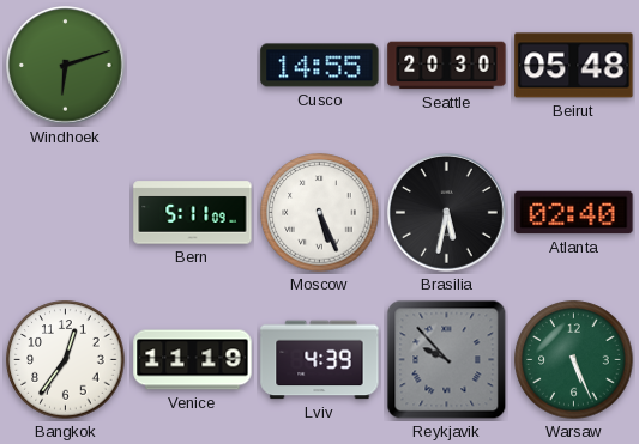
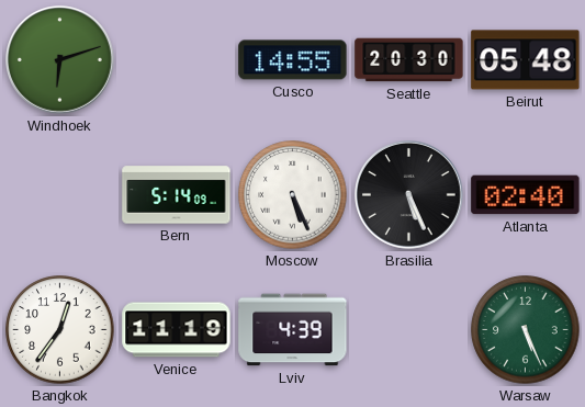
Bern: 5:11 -> 5:14 (177, 195)
Brasilia: 5:32 -> 5:26 (409, 195)
Reykjavik: 9:53 -> none (447, 360)
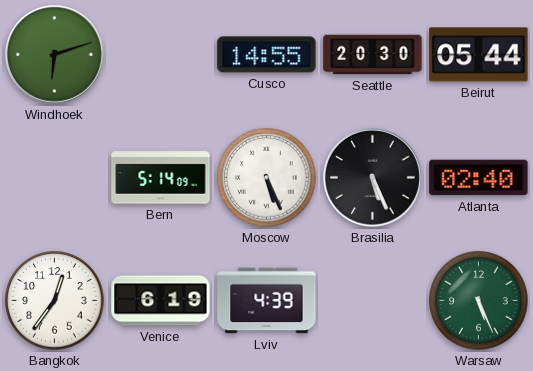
Beirut: 05:48 -> 05:44 (479, 55)
Venice: 11:19 -> 6:19 (161, 301)
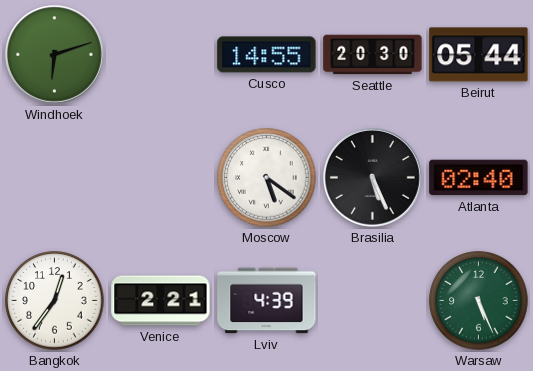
Bern: 5:14 -> none (161, 178)
Moscow: 5:26 -> 5:21 (267, 178)
Venice: 6:19 -> 2:21 (161, 301)
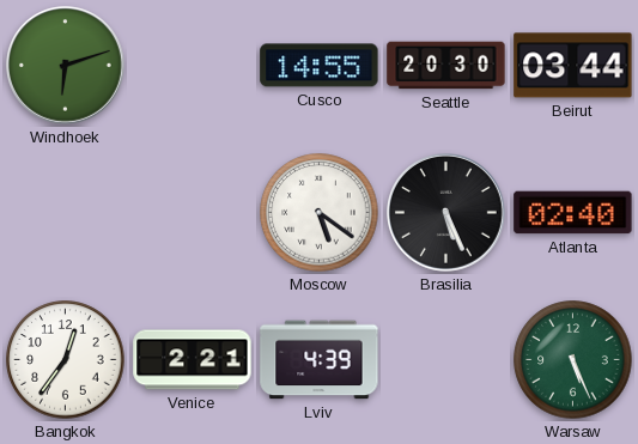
Beirut: 05:44 -> 03:44 (573, 66)
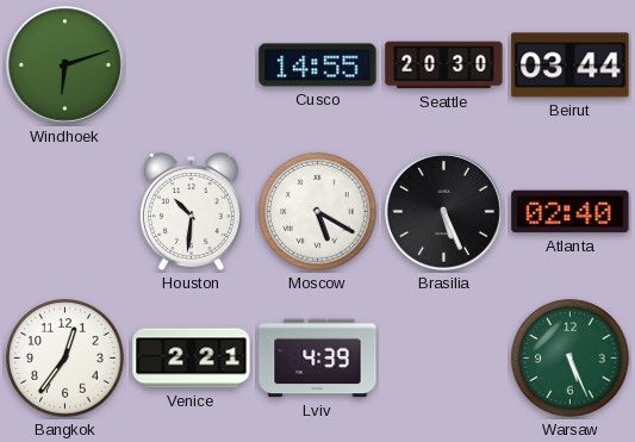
Houston: none -> 10:31 (191, 212)
Moscow: 5:21 -> 5:20 (318, 212)
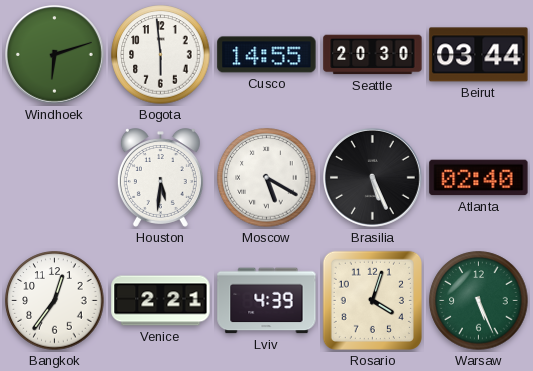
Bogota: none -> 5:59 (161, 55)
Houston: 10:31 -> 5:31 (160, 178)
Rosario: none -> 4:03 (372, 300)
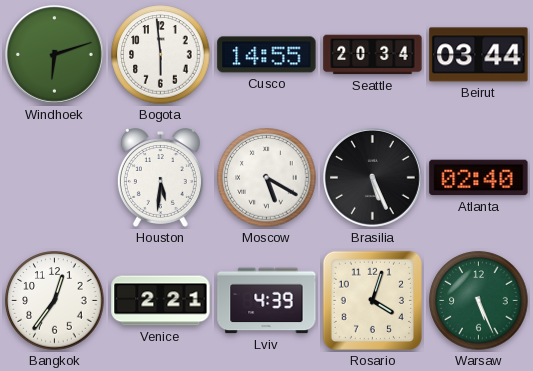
Seattle: 20:30 -> 20:34 (373, 55)
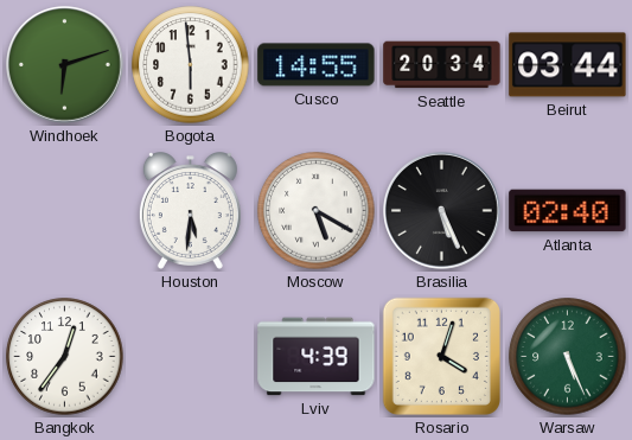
Venice: 2:21 -> none (161, 301)
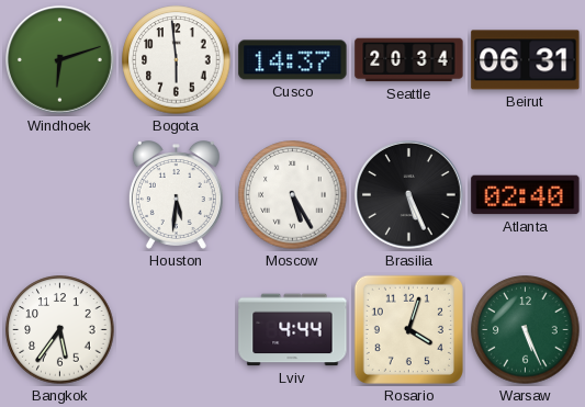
Cusco: 14:55 -> 14:37 (293, 60)
Beirut: 03:44 -> 06:31 (526, 60)
Moscow: 5:20 -> 5:25 (293, 195)
Bangkok: 12:36 -> 5:36 (60, 330)
Lviv: 4:39 -> 4:44 (293, 330)
